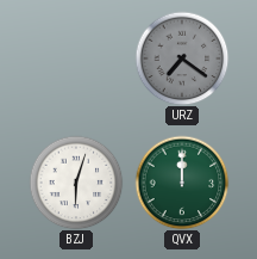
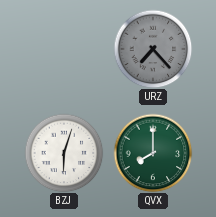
URZ: 7:21 -> 7:23 (153, 49)
QVX: 12:00 -> 8:00 (153, 153)
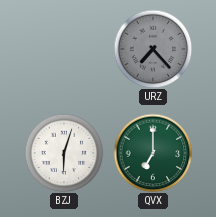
QVX: 8:00 -> 7:00 (153, 153)
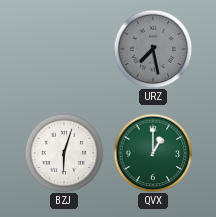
URZ: 7:23 -> 7:28 (153, 49)
QVX: 7:00 -> 1:00 (153, 153)
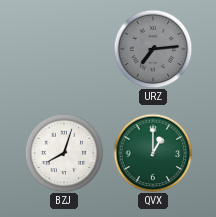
URZ: 7:28 -> 7:14 (153, 49)
BZJ: 6:03 -> 8:03 (64, 153)
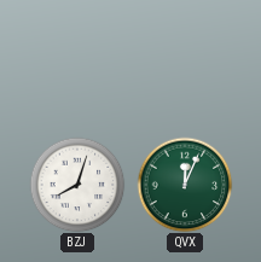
URZ: 7:14 -> none (153, 49)
QVX: 1:00 -> 12:04 (185, 185)
